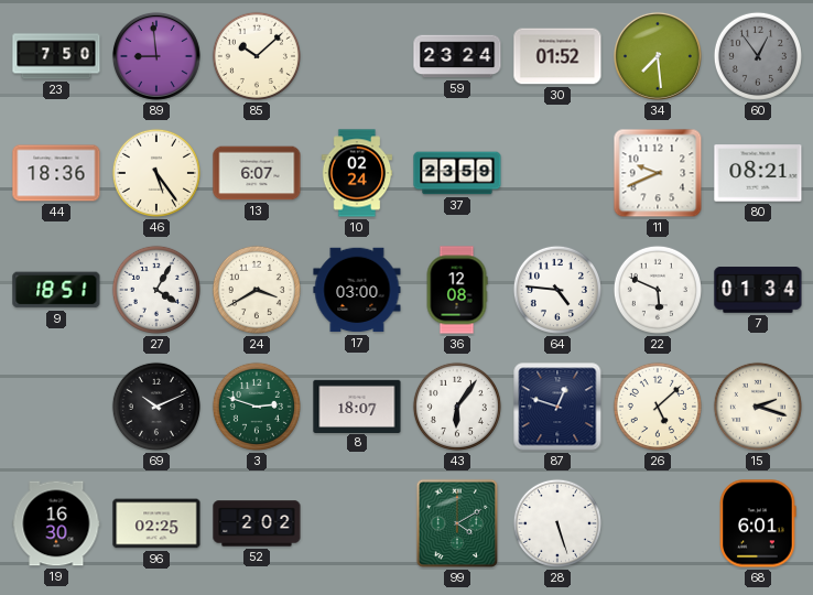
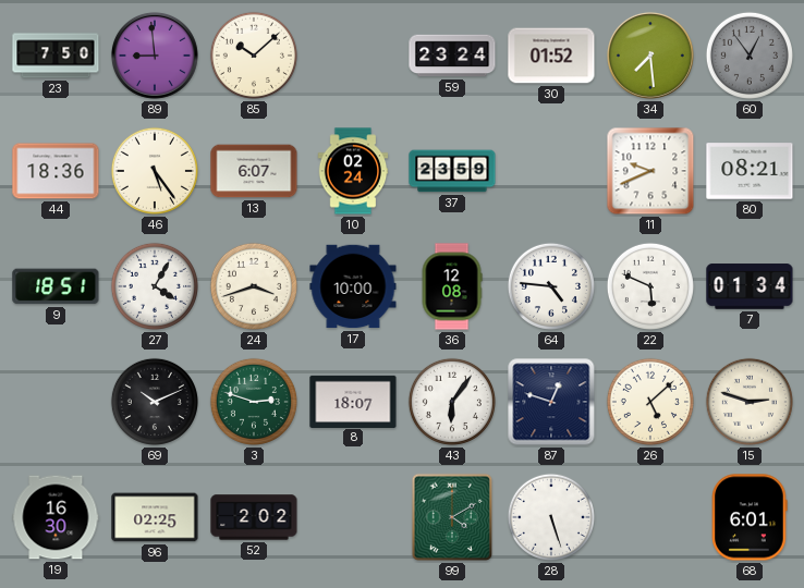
24: 3:40 -> 3:42 (254, 286)
17: 03:00 -> 10:00 (353, 286)
15: 2:18 -> 2:48 (750, 402)
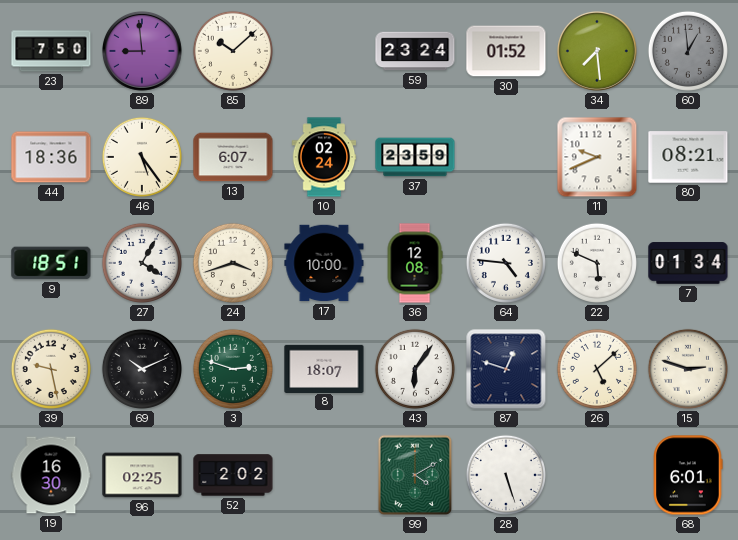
60: 12:54 -> 12:59 (688, 51)
39: none -> 9:28 (51, 369)
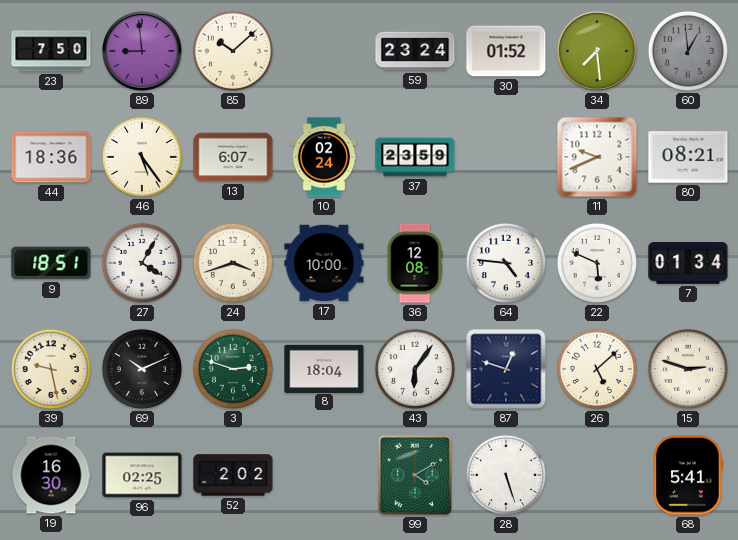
8: 18:07 -> 18:04 (324, 368)
68: 6:01 -> 5:41 (688, 475)
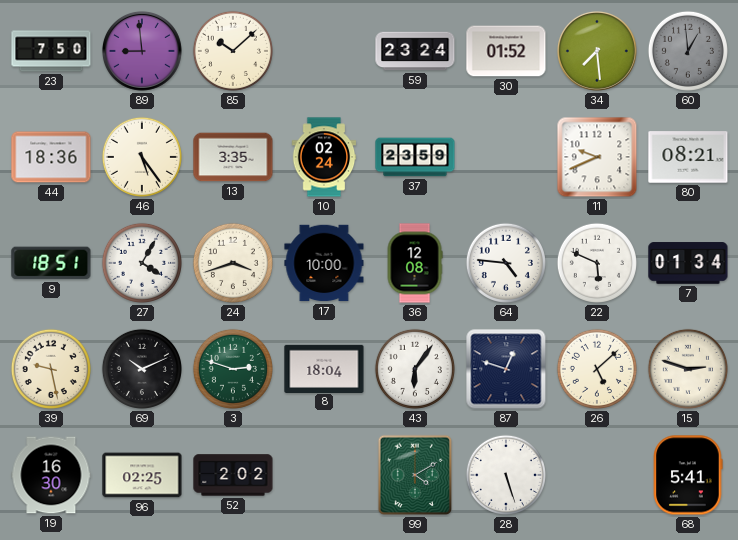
13: 6:07 -> 3:35 (233, 157)
